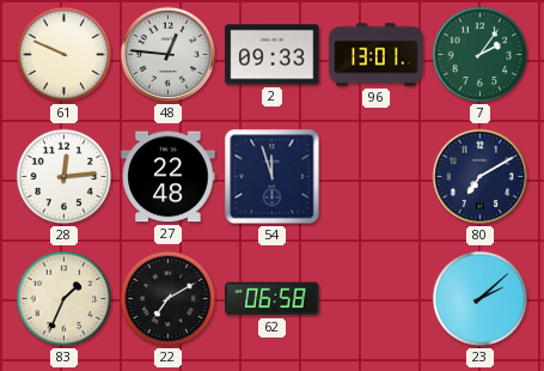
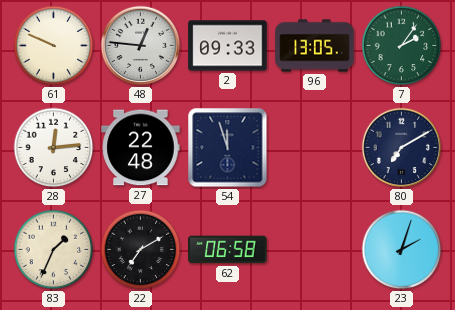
96: 13:01 -> 13:05 (315, 46)
23: 2:08 -> 2:03 (402, 250)
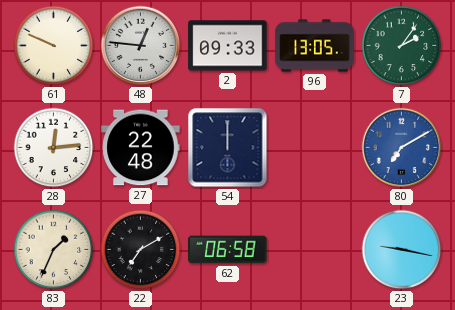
54: 11:57 -> 12:00 (228, 148)
80 dial: navy -> blue (402, 148)
23: 2:03 -> 9:17 (402, 250)
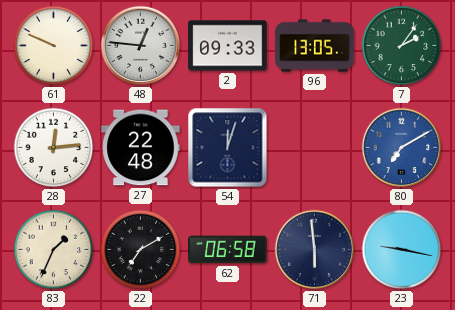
54: 12:00 -> 12:03 (228, 148)
71: none -> 5:59 (315, 250)
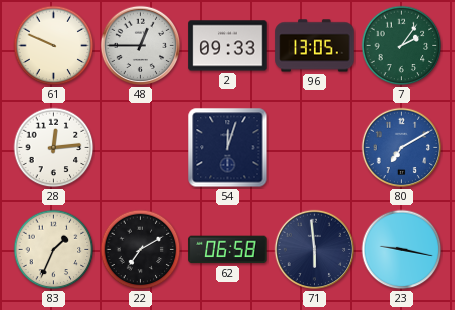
48: 12:46 -> 12:45 (141, 46)
27: 22:48 -> none (141, 148)
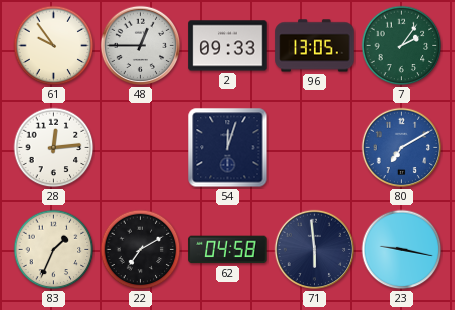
61: 9:49 -> 9:54 (54, 46)
62: 06:58 -> 04:58 (228, 250)
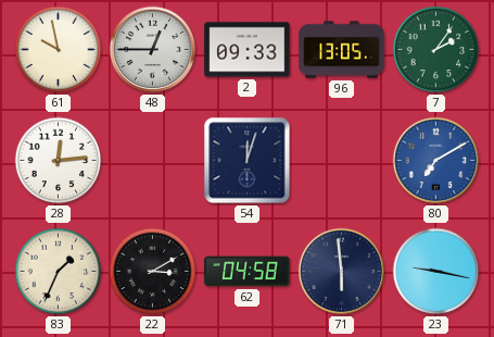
61: 9:54 -> 9:58 (59, 50)
22: 7:10 -> 3:10 (153, 272)
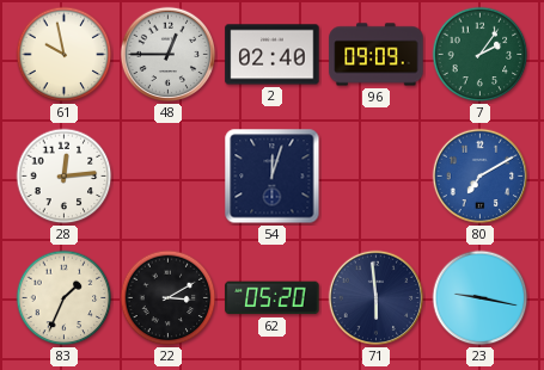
2: 09:33 -> 02:40 (273, 55)
96: 13:05 -> 09:09 (377, 55)
62: 04:58 -> 05:20 (273, 298)
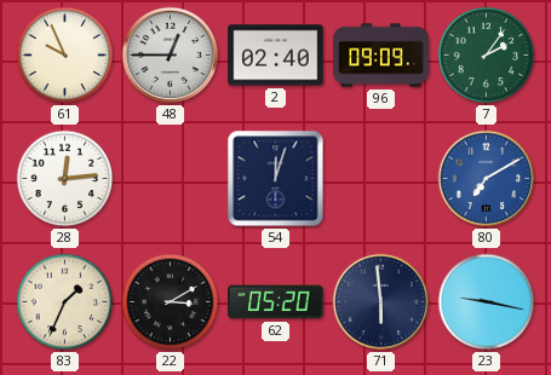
61: 9:58 -> 9:56 (65, 56)
